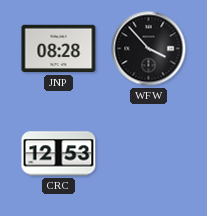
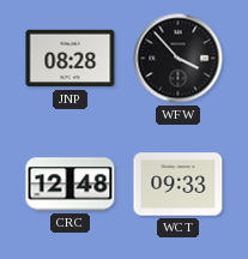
CRC: 12:53 -> 12:48 (71, 185)
WCT: none -> 09:33 (179, 185)
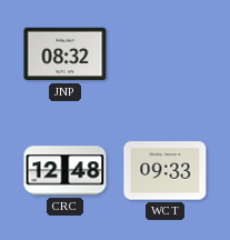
JNP: 08:28 -> 08:32 (66, 54)
WFW: 3:53 -> none (179, 59)
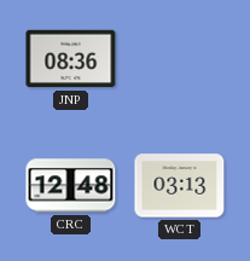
JNP: 08:32 -> 08:36 (71, 59)
WCT: 09:33 -> 03:13 (180, 186)
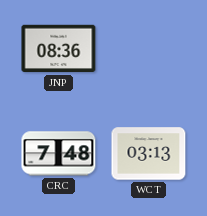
CRC: 12:48 -> 7:48 (59, 154)
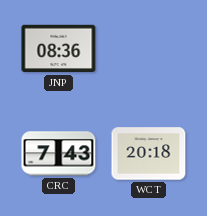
CRC: 7:48 -> 7:43 (59, 154)
WCT: 03:13 -> 20:18 (149, 154)
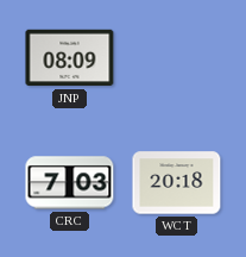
JNP: 08:36 -> 08:09 (70, 58)
CRC: 7:43 -> 7:03 (70, 183)
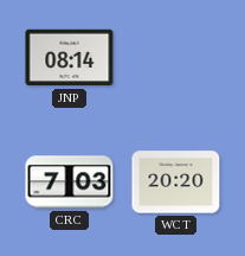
JNP: 08:09 -> 08:14 (70, 58)
WCT: 20:18 -> 20:20 (176, 183)
